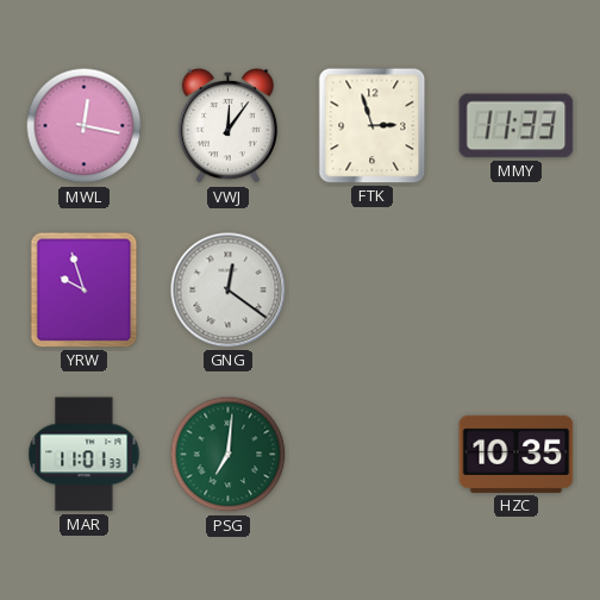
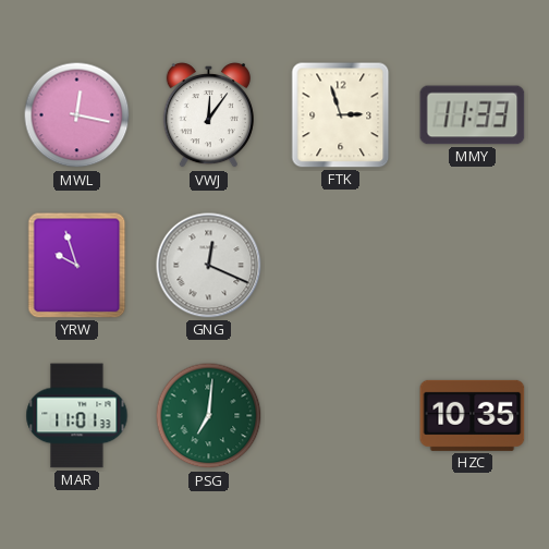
GNG: 12:21 -> 12:19 (209, 266)
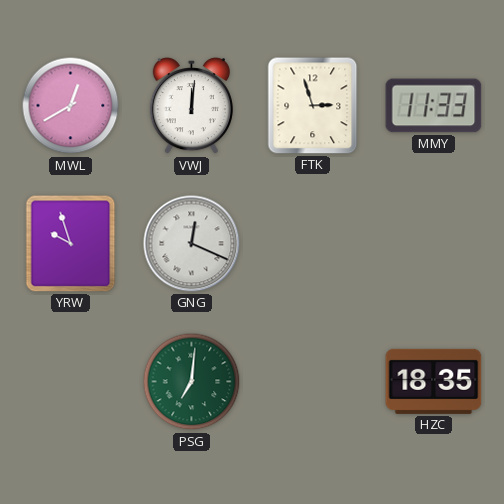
MWL: 12:17 -> 12:40 (71, 106)
VWJ: 12:06 -> 12:01 (191, 106)
MAR: 11:01 -> none (77, 416)
HZC: 10:35 -> 18:35 (434, 381)
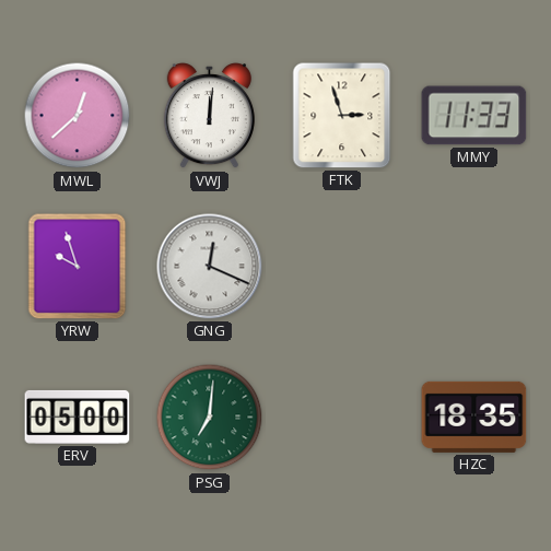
MWL: 12:40 -> 12:38 (78, 116)
ERV: none -> 05:00 (78, 417)
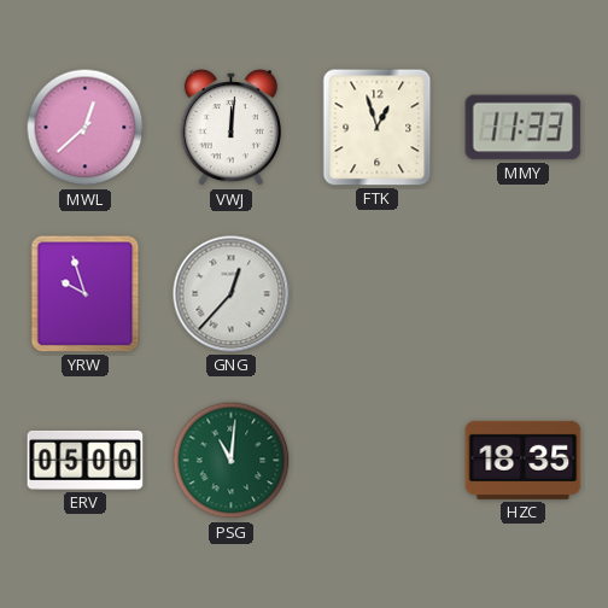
FTK: 2:57 -> 12:57 (378, 128)
GNG: 12:19 -> 12:37 (232, 294)
PSG: 7:01 -> 11:01 (232, 461)
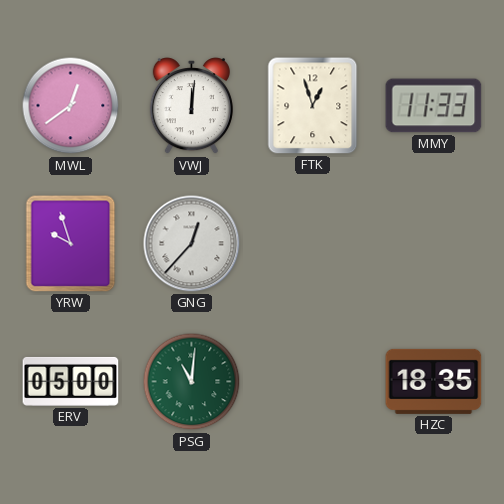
MWL: 12:38 -> 12:39 (71, 106)
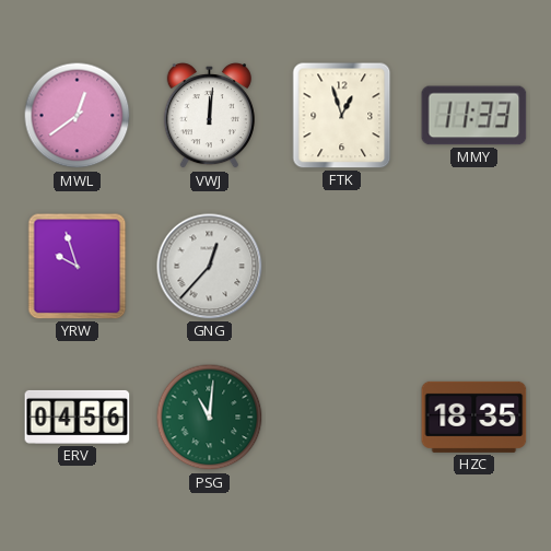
ERV: 05:00 -> 04:56 (78, 417)
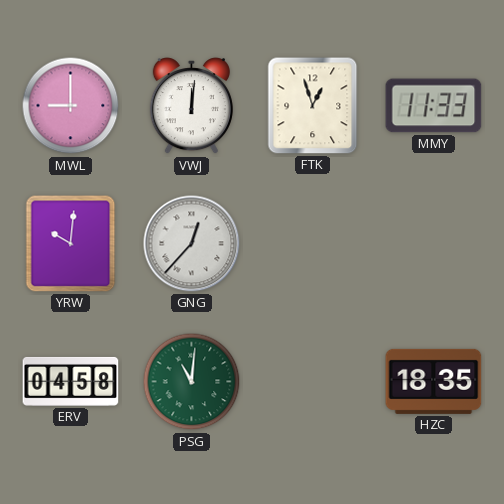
MWL: 12:39 -> 9:00 (71, 106)
YRW: 9:57 -> 10:01 (71, 244)
ERV: 04:56 -> 04:58 (71, 381)
